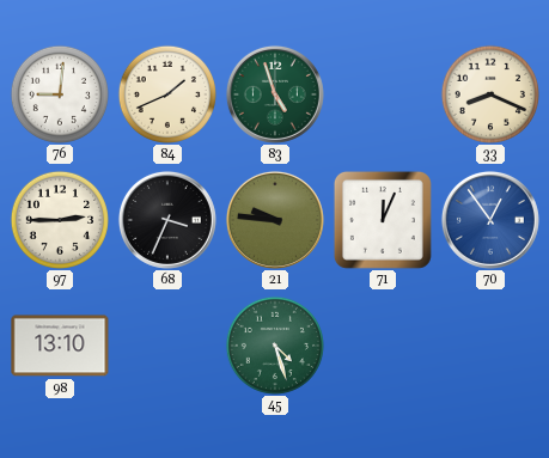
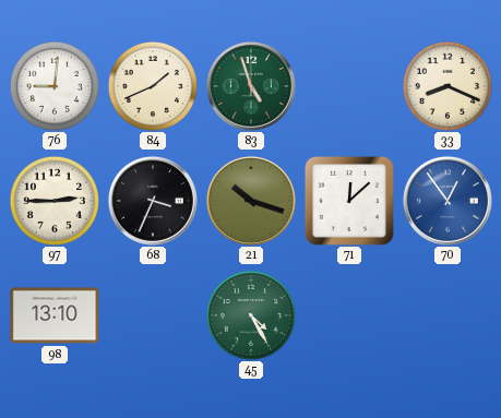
21: 9:46 -> 10:18 (251, 201)
71: 12:04 -> 12:08 (349, 201)
45: 4:27 -> 4:25 (251, 315)
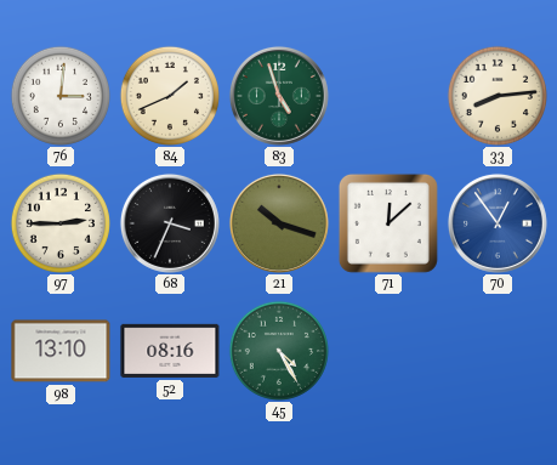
76: 9:01 -> 3:01 (61, 96)
33: 8:19 -> 8:14 (498, 96)
52: none -> 08:16 (170, 351)
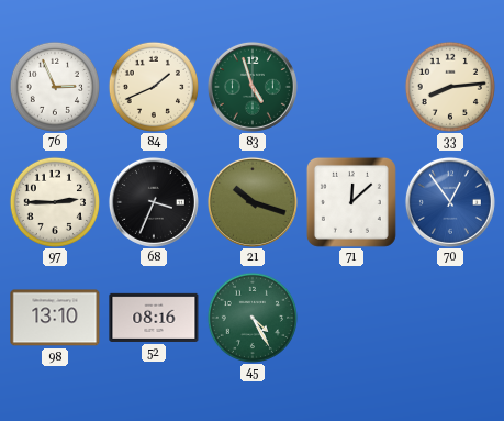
76: 3:01 -> 2:56 (55, 87)
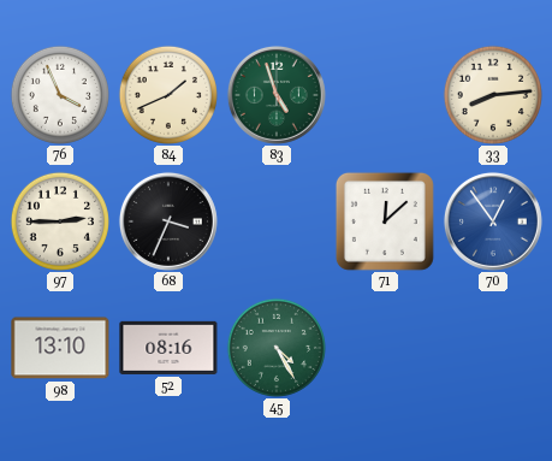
76: 2:56 -> 3:56 (60, 95)
21: 10:18 -> none (253, 202)
